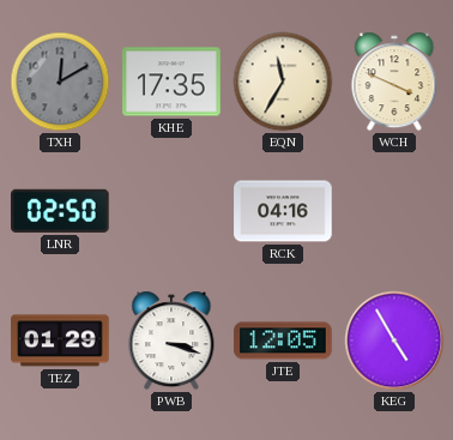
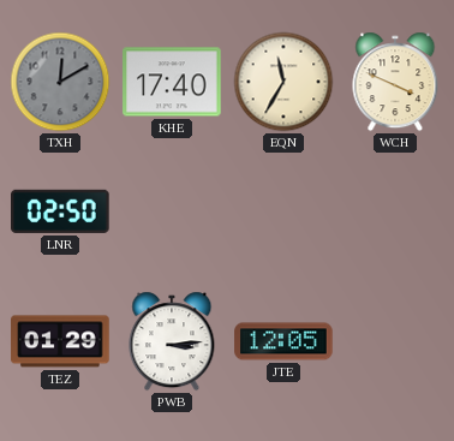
KHE: 17:35 -> 17:40 (172, 82)
RCK: 04:16 -> none (283, 211)
PWB: 3:18 -> 3:14 (172, 341)
KEG: 4:55 -> none (394, 340)
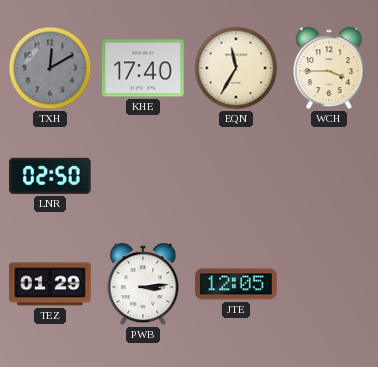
WCH: 3:49 -> 3:45 (329, 68)
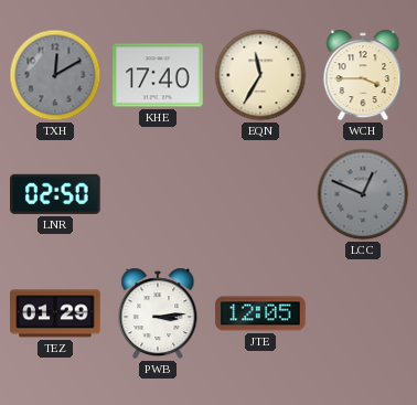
LCC: none -> 12:49 (363, 194)
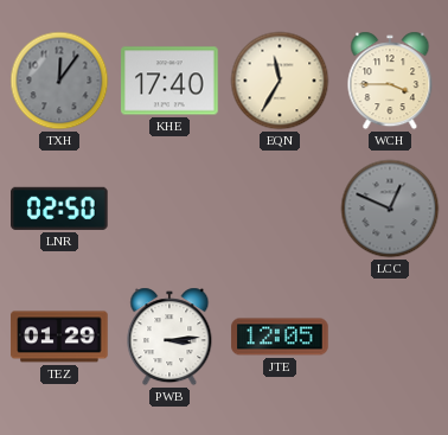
TXH: 12:10 -> 12:06 (59, 81)
